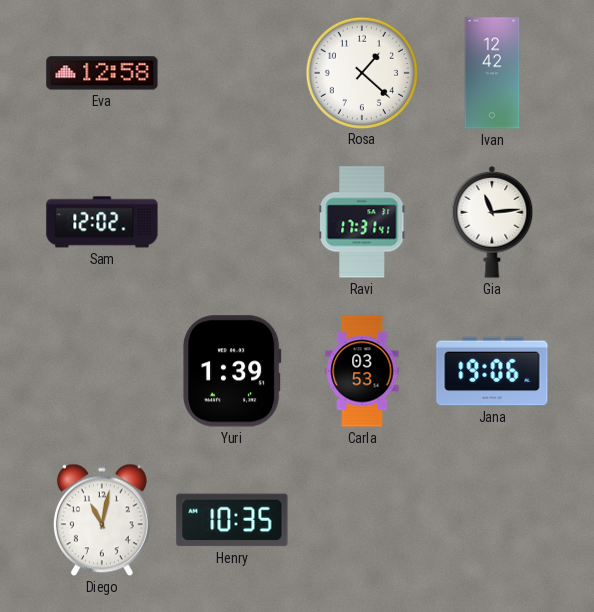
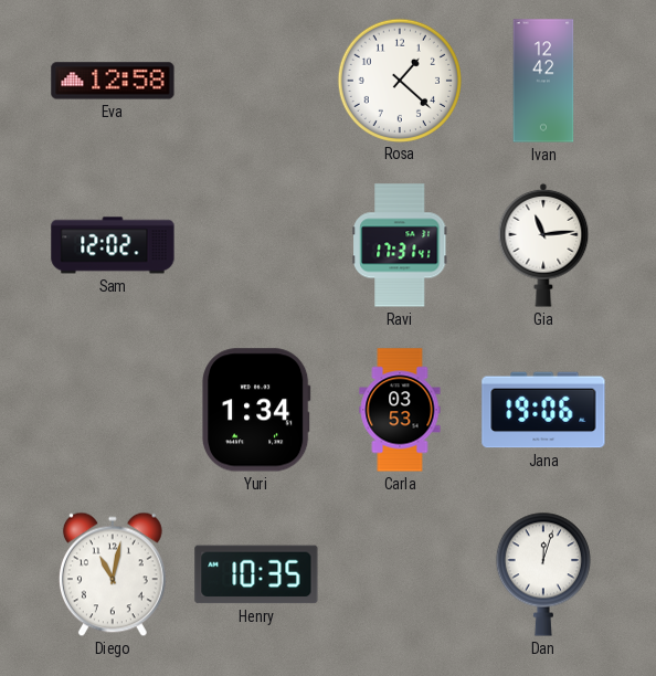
Yuri: 1:39 -> 1:34 (256, 410)
Dan: none -> 12:03 (543, 574)
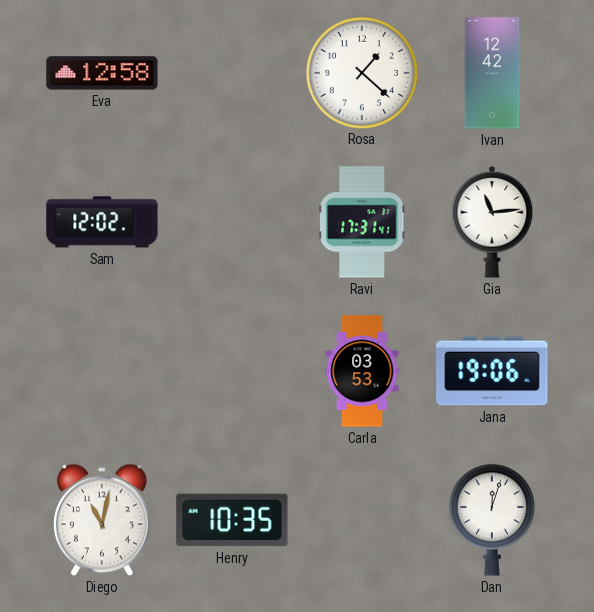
Yuri: 1:34 -> none (256, 410)
